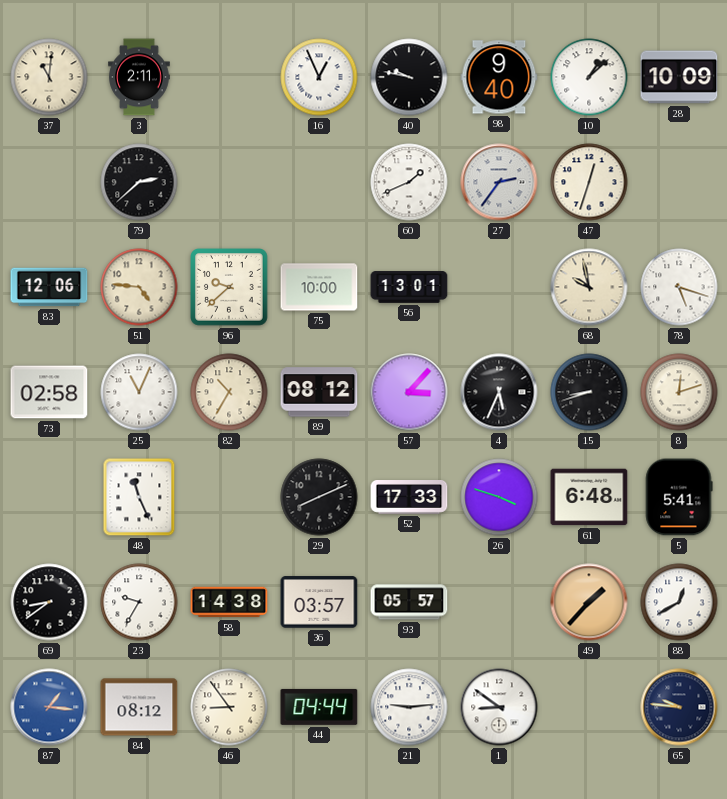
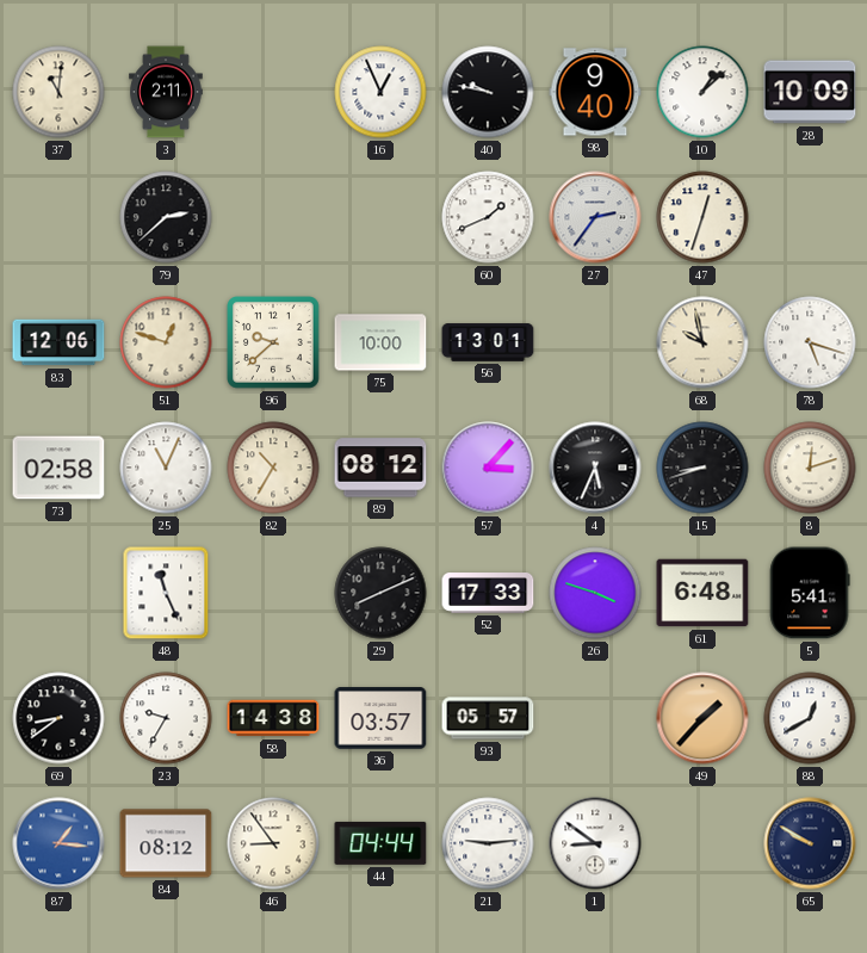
51: 4:46 -> 12:48 (166, 342)
65: 9:46 -> 9:50 (810, 843)
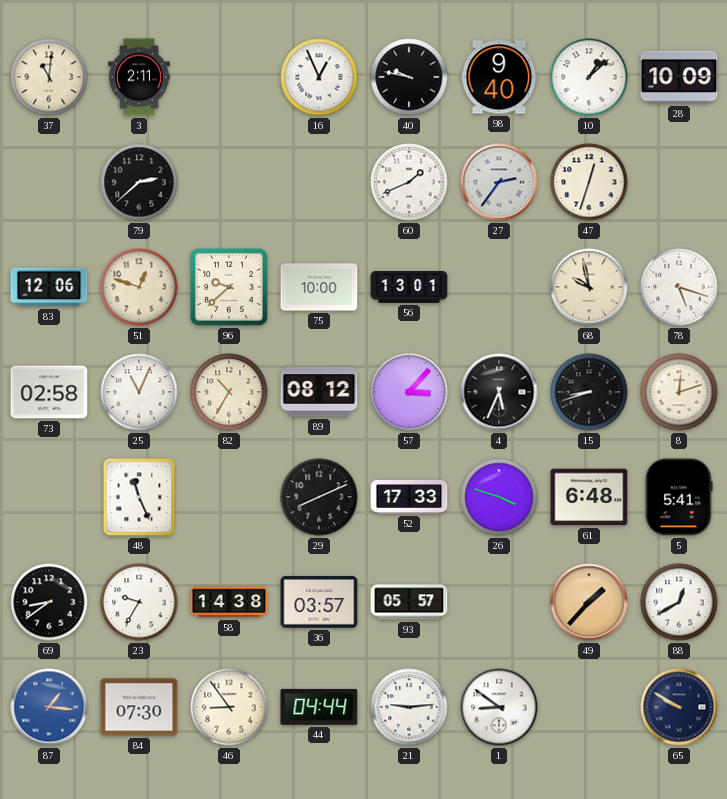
84: 08:12 -> 07:30 (139, 707)
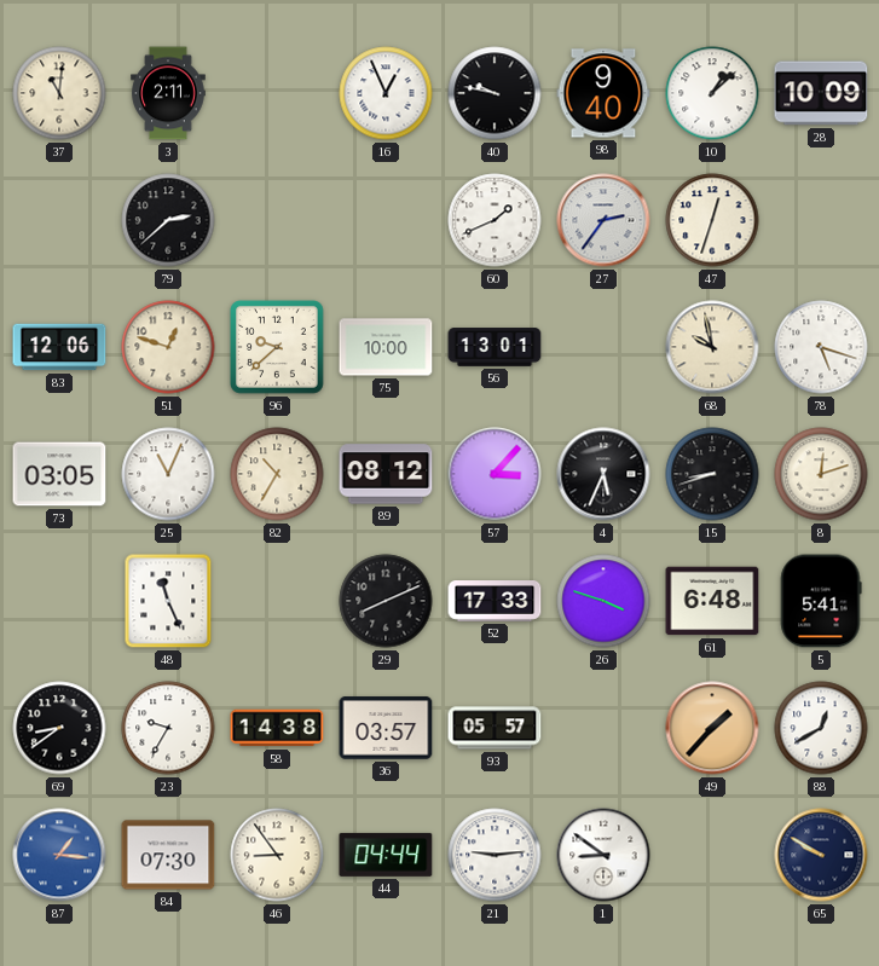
73: 02:58 -> 03:05 (59, 474)
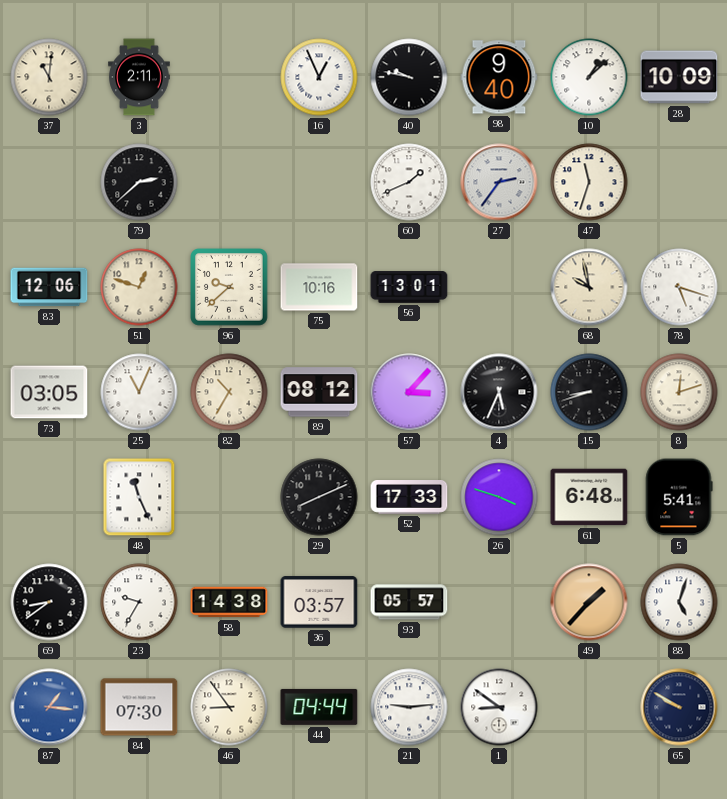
47: 12:33 -> 11:33 (589, 182)
75: 10:00 -> 10:16 (319, 287)
88: 12:40 -> 5:03 (679, 602)
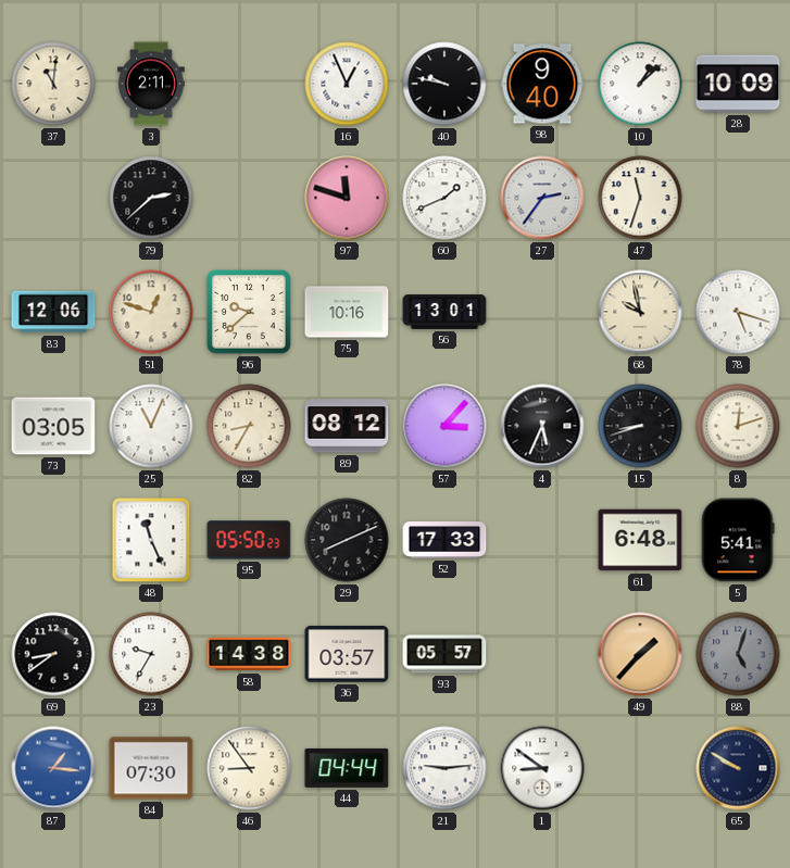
97: none -> 11:48 (347, 198)
82: 10:35 -> 8:35 (249, 426)
95: none -> 05:50 (249, 540)
26: 3:48 -> none (499, 497)
88 dial: white -> grey (738, 654)
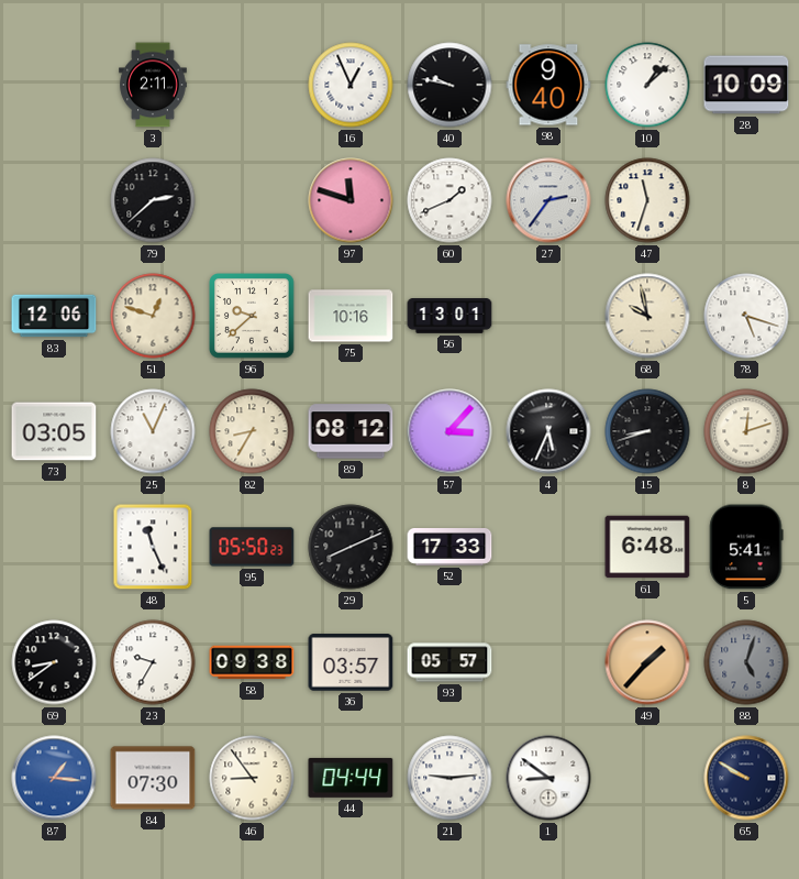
37: 11:01 -> none (53, 84)
58: 14:38 -> 09:38 (252, 662)
